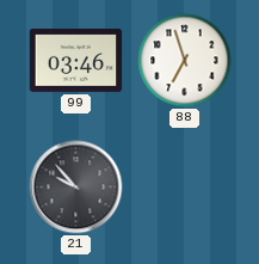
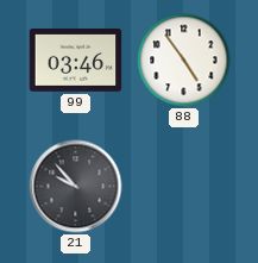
88: 6:57 -> 4:54 (184, 61)
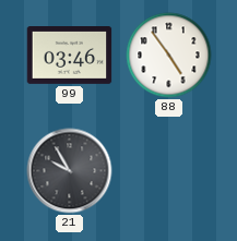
21: 9:53 -> 9:55 (70, 171)
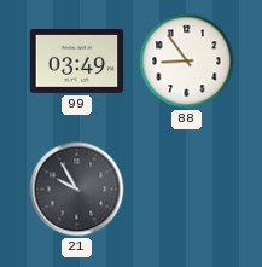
99: 03:46 -> 03:49 (77, 62)
88: 4:54 -> 8:54 (187, 62)
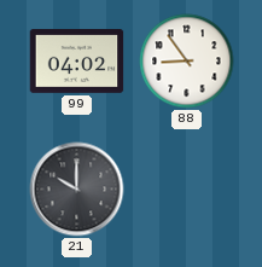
99: 03:49 -> 04:02 (77, 62)
21: 9:55 -> 10:00 (77, 190)
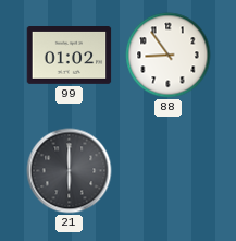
99: 04:02 -> 01:02 (70, 56)
21: 10:00 -> 6:00 (70, 171)
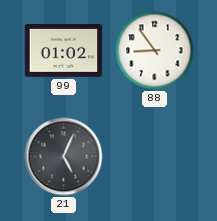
21: 6:00 -> 5:04 (64, 157)
